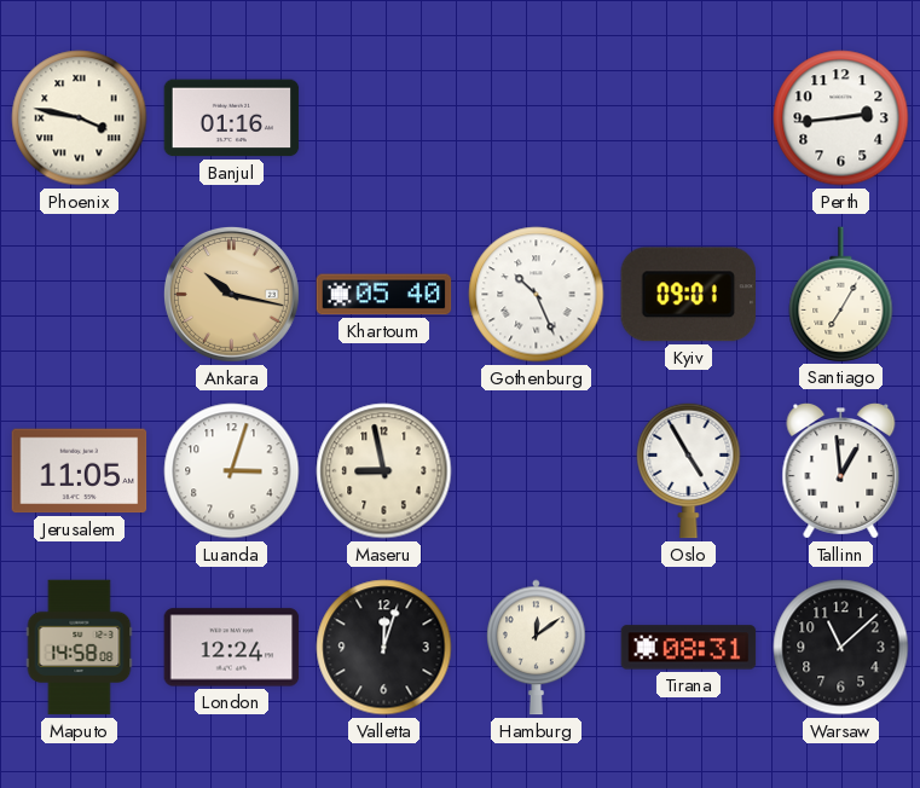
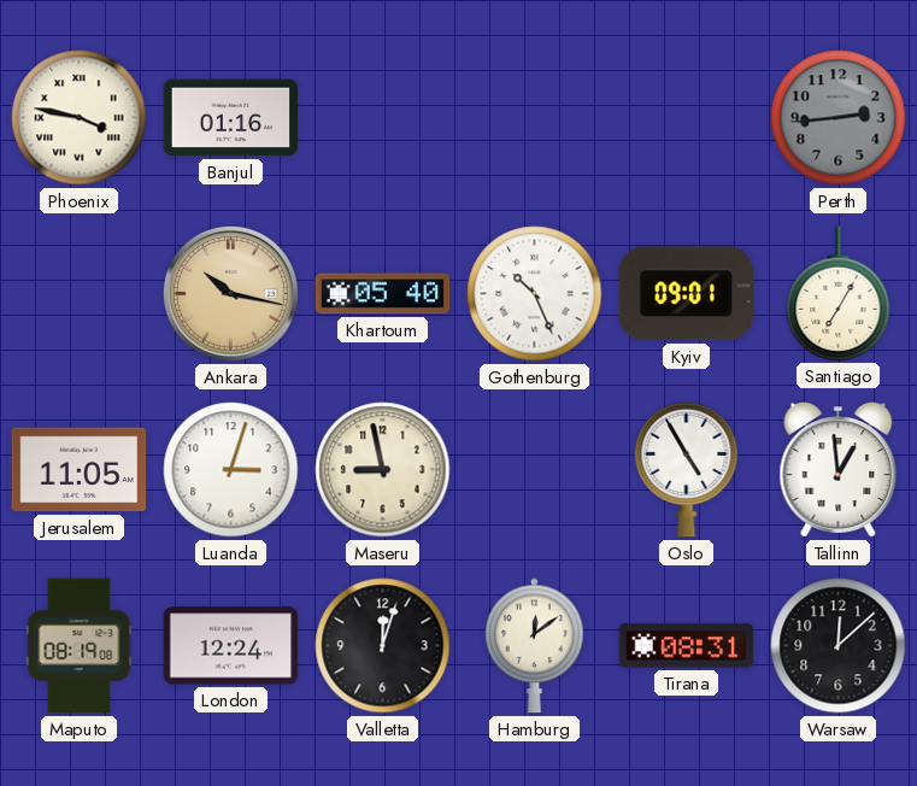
Perth dial: white -> grey (839, 118)
Maputo: 14:58 -> 08:19 (80, 646)
Warsaw: 11:08 -> 12:08 (839, 646)
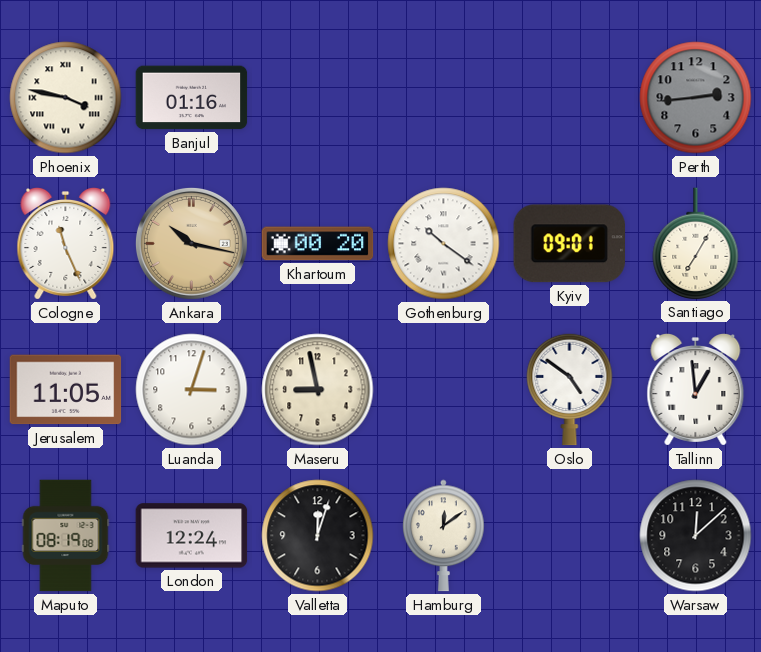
Cologne: none -> 11:26 (66, 244)
Khartoum: 05:40 -> 00:20 (318, 244)
Gothenburg: 10:26 -> 10:21 (444, 244)
Oslo: 4:55 -> 4:51 (570, 389)
Tirana: 08:31 -> none (687, 646)
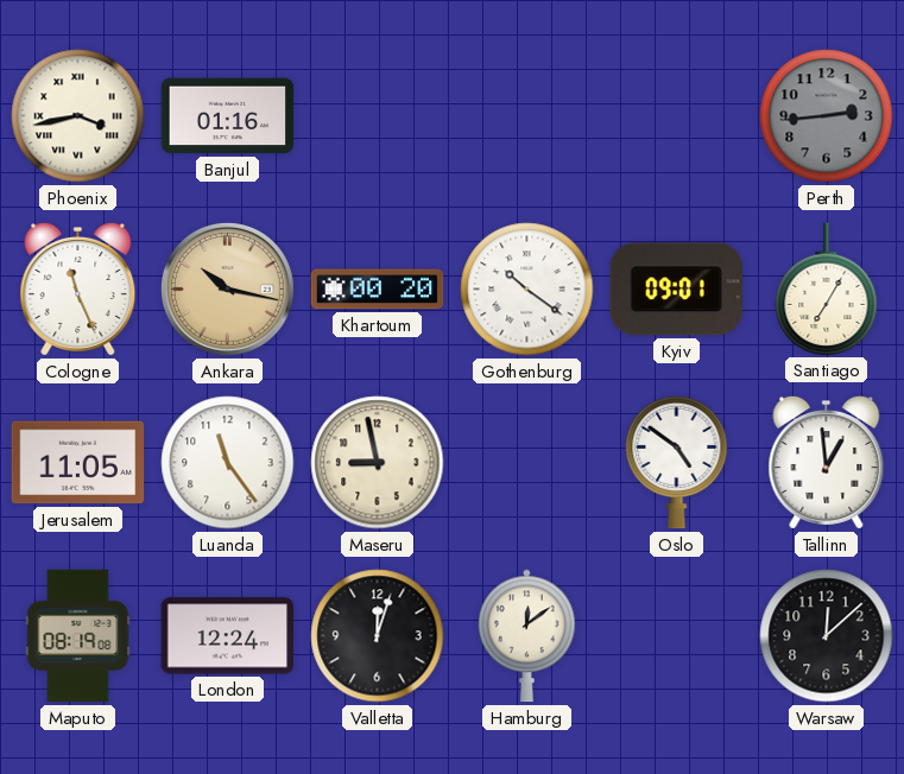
Phoenix: 3:47 -> 3:43 (78, 116)
Luanda: 3:03 -> 11:24 (228, 463)
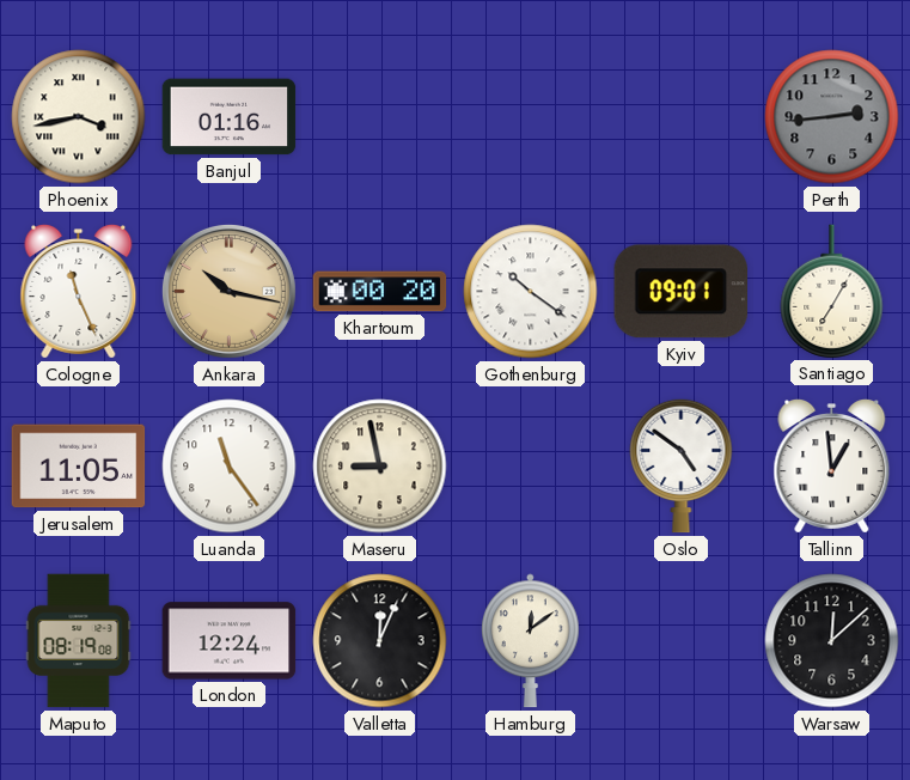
Valletta: 12:03 -> 12:04 (380, 641)
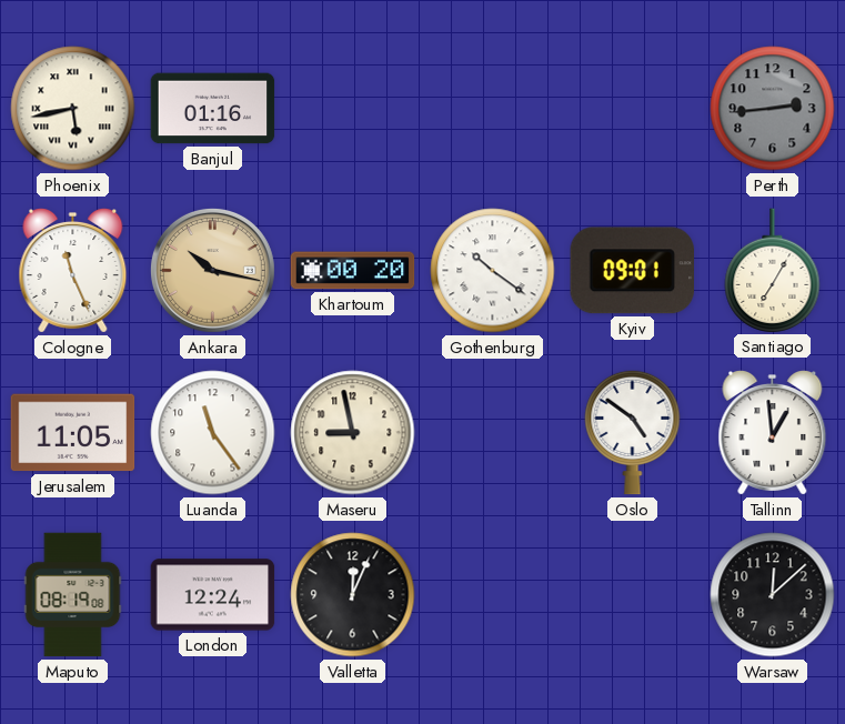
Phoenix: 3:43 -> 5:43 (73, 109)
Hamburg: 12:09 -> none (531, 641)
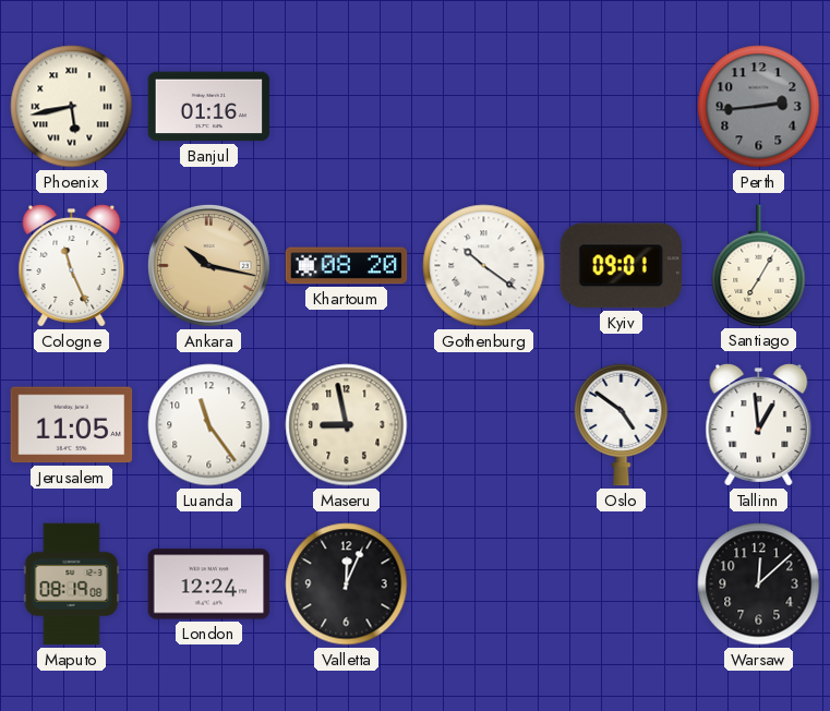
Khartoum: 00:20 -> 08:20 (347, 266)
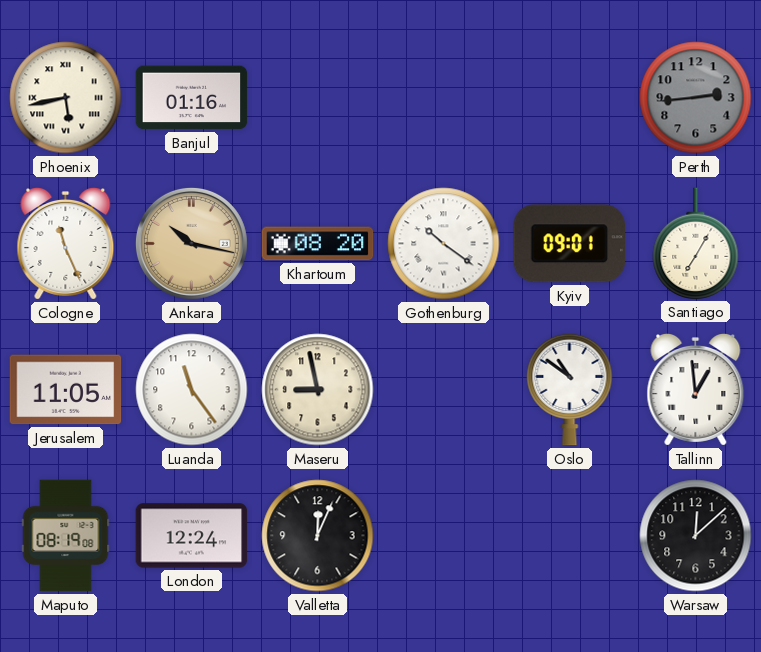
Oslo: 4:51 -> 10:51 (570, 389)
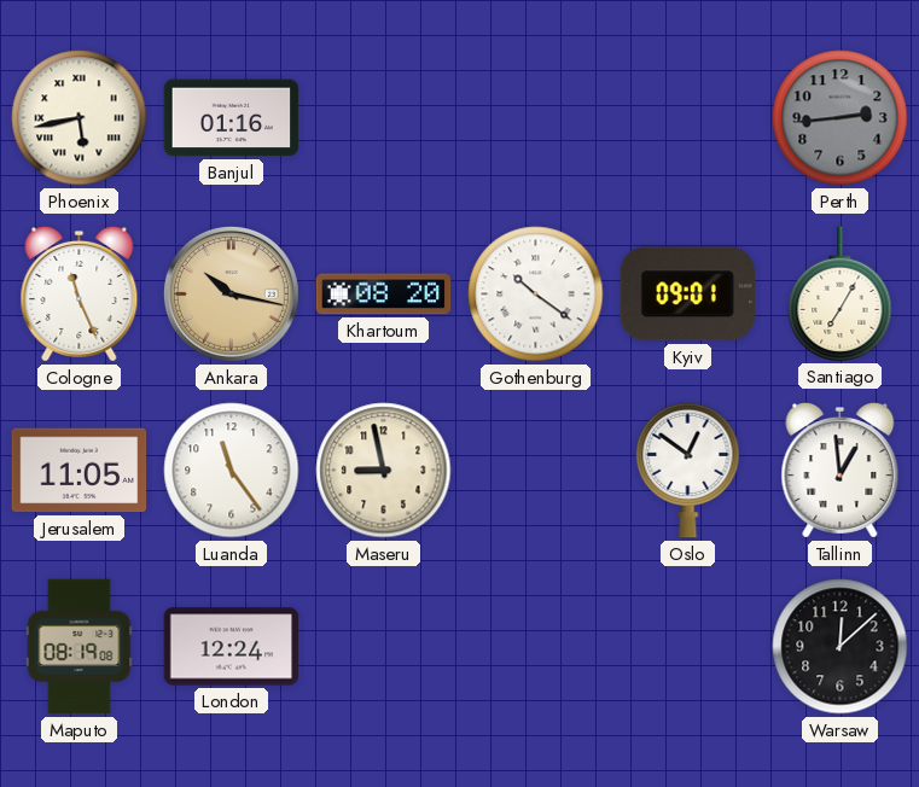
Oslo: 10:51 -> 12:51 (688, 470)
Valletta: 12:04 -> none (318, 536)
